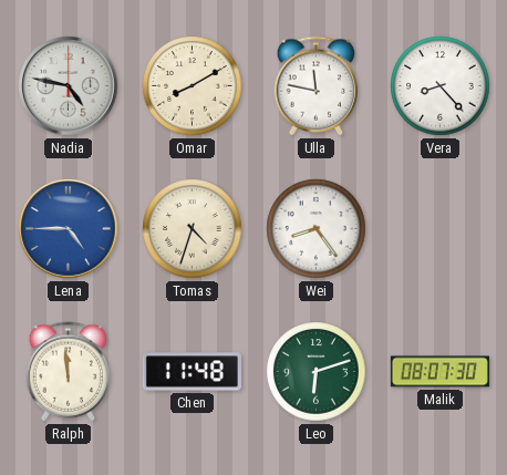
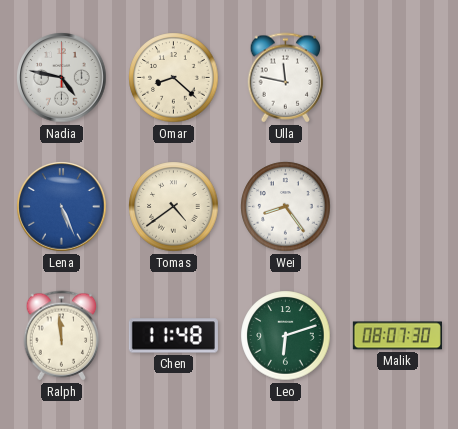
Omar: 8:10 -> 8:22 (174, 78)
Vera: 8:23 -> none (441, 86)
Lena: 4:45 -> 5:26 (62, 207)
Tomas: 4:33 -> 4:39 (174, 207)
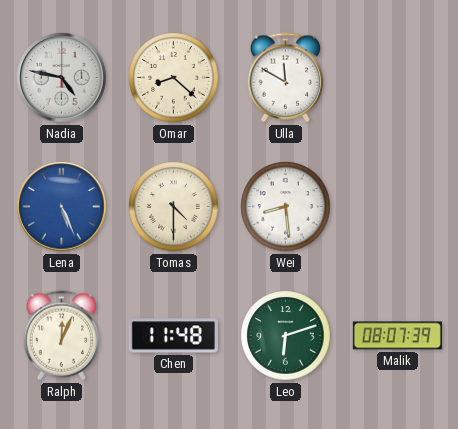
Ulla: 11:47 -> 11:50 (286, 78)
Tomas: 4:39 -> 4:30 (174, 207)
Wei: 8:24 -> 8:29 (286, 207)
Ralph: 11:59 -> 12:04 (62, 336)
Malik: 08:07:30 -> 08:07:39 (397, 336)
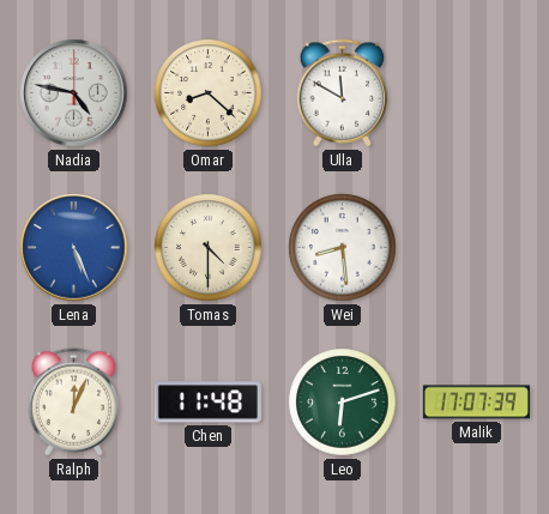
Malik: 08:07 -> 17:07 (476, 403)
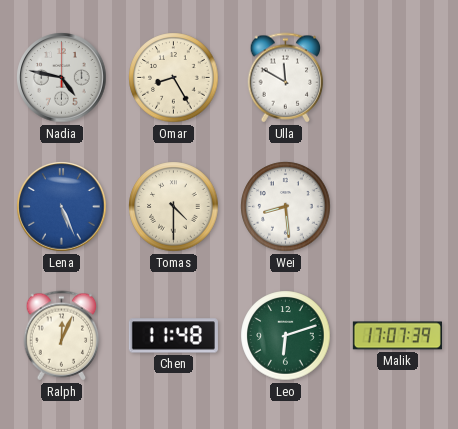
Omar: 8:22 -> 8:25 (174, 78)
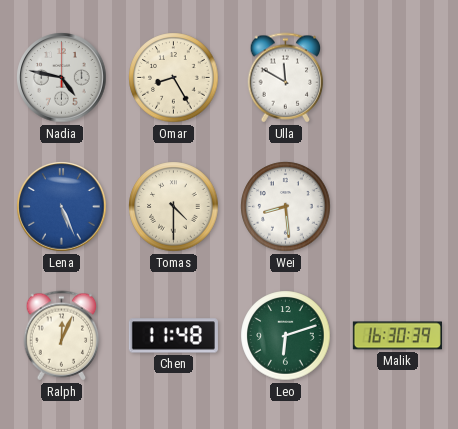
Malik: 17:07 -> 16:30 (397, 336)
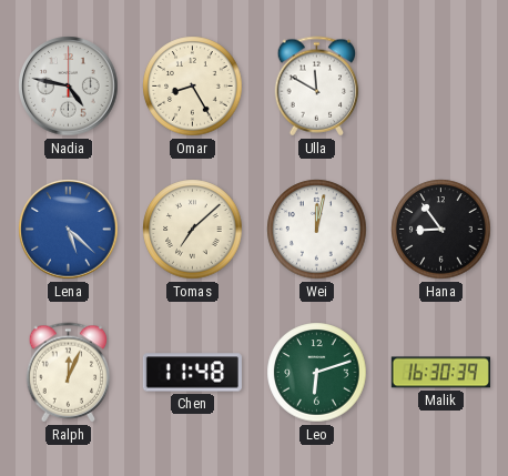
Lena: 5:26 -> 5:22 (69, 230)
Tomas: 4:30 -> 7:08 (193, 230)
Wei: 8:29 -> 12:02 (317, 230)
Hana: none -> 8:54 (441, 230)
